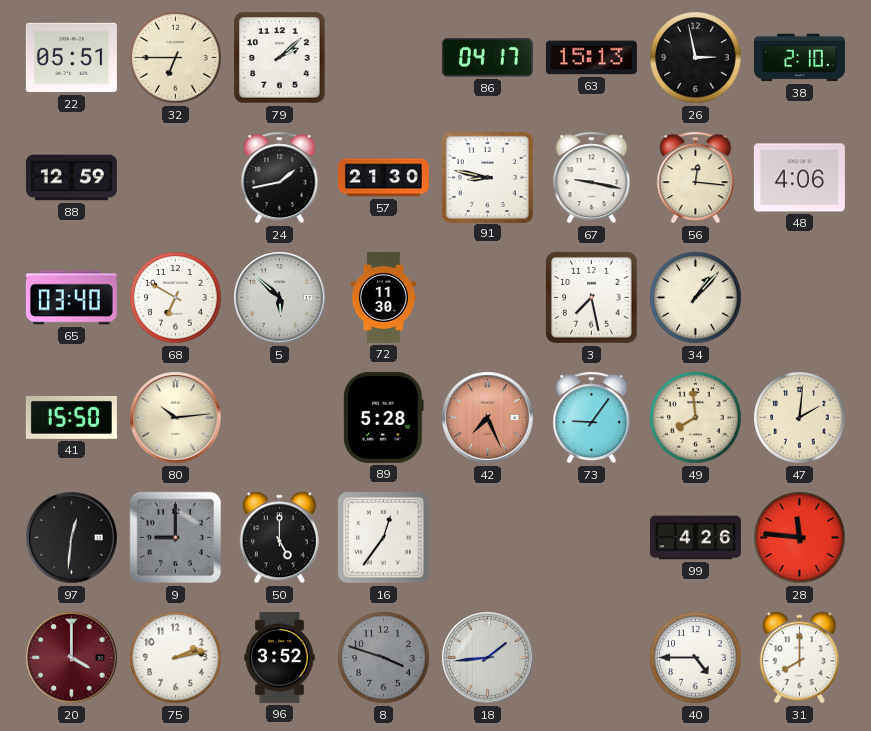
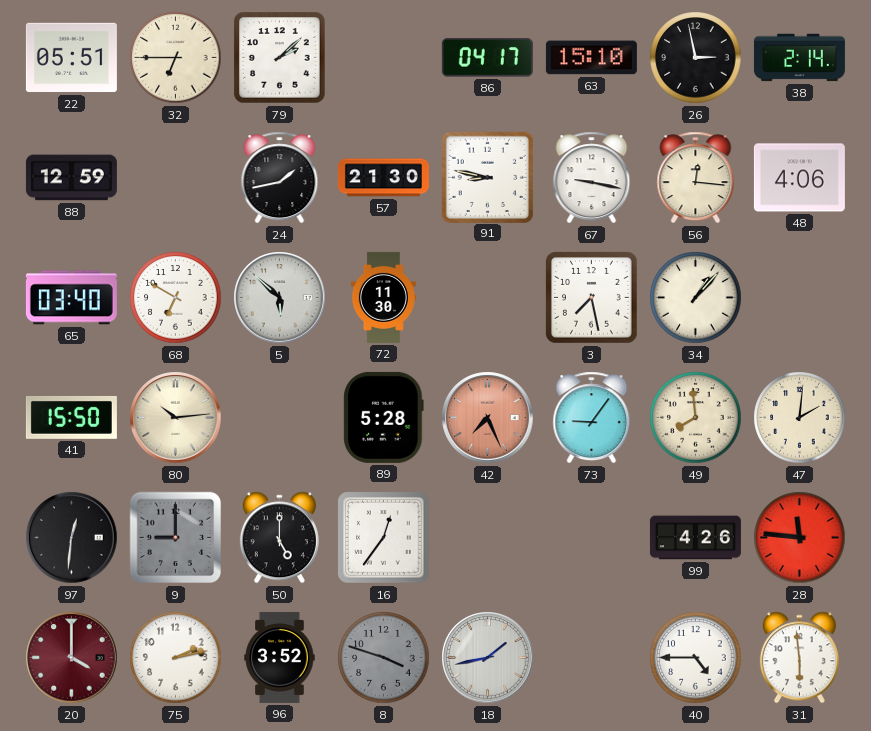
63: 15:13 -> 15:10 (591, 58)
38: 2:10 -> 2:14 (799, 58)
18: 1:44 -> 1:43 (488, 658)
31: 8:00 -> 5:59 (799, 658)
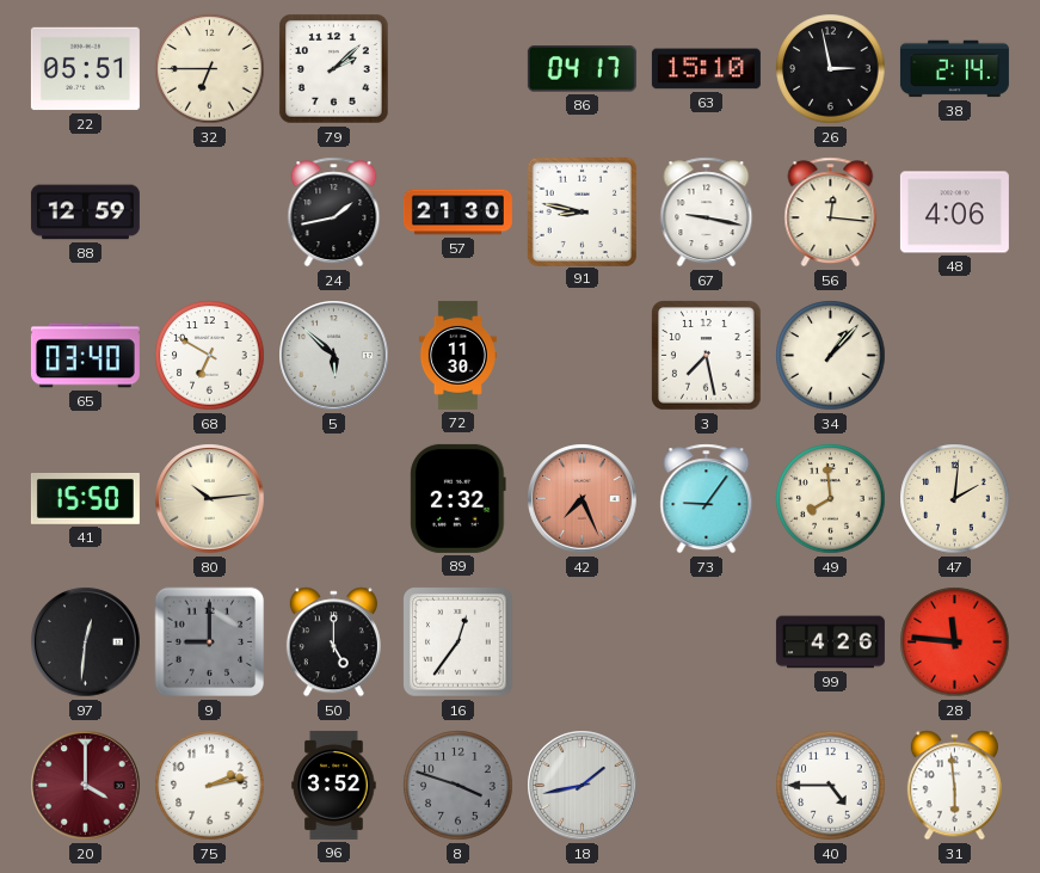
89: 5:28 -> 2:32 (459, 498)
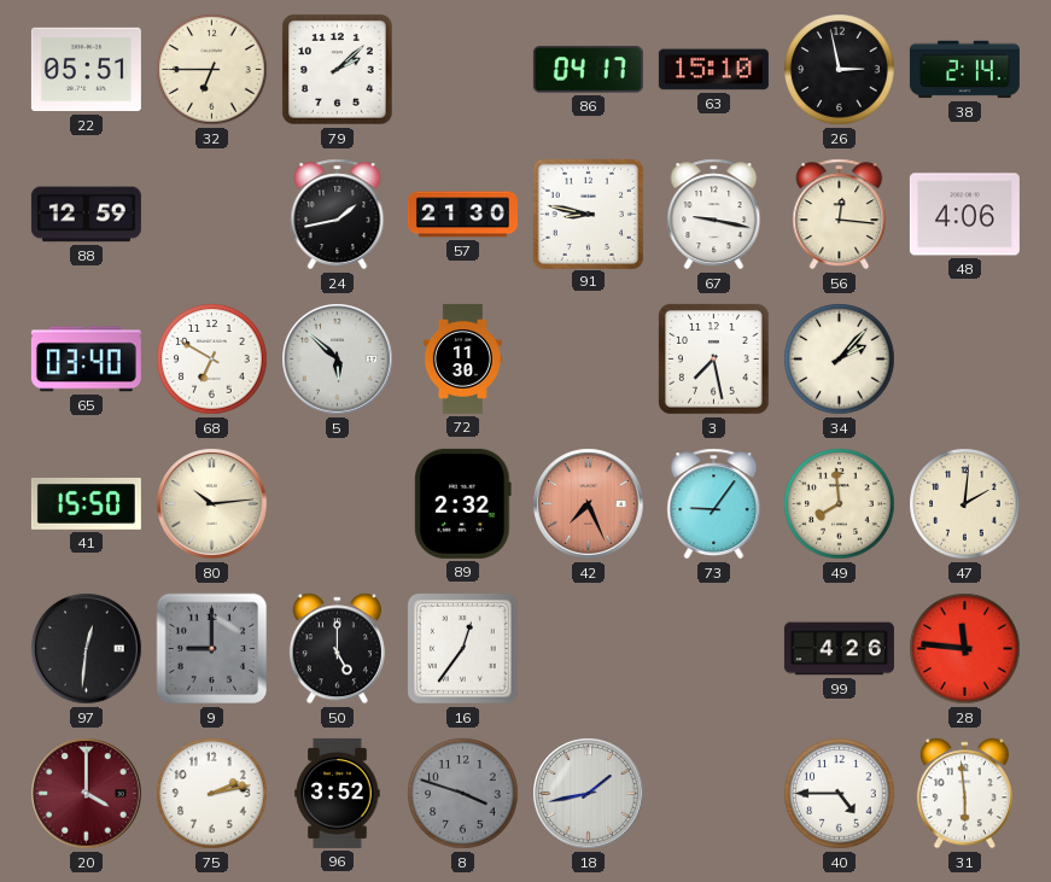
34: 1:07 -> 2:07 (840, 360)
